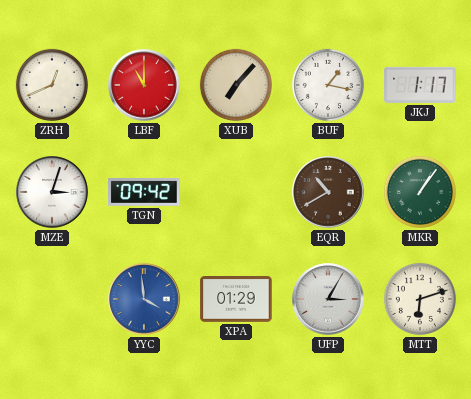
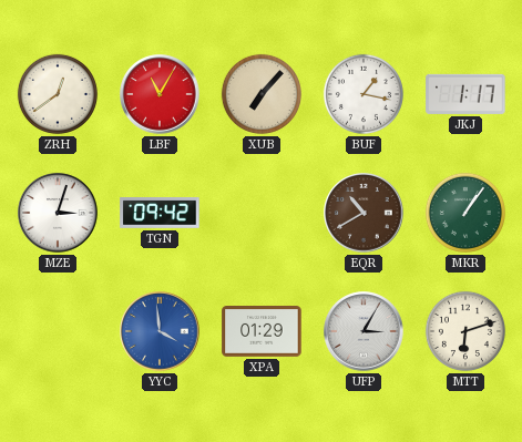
ZRH: 12:41 -> 12:39 (58, 94)
LBF: 11:00 -> 11:05 (160, 94)
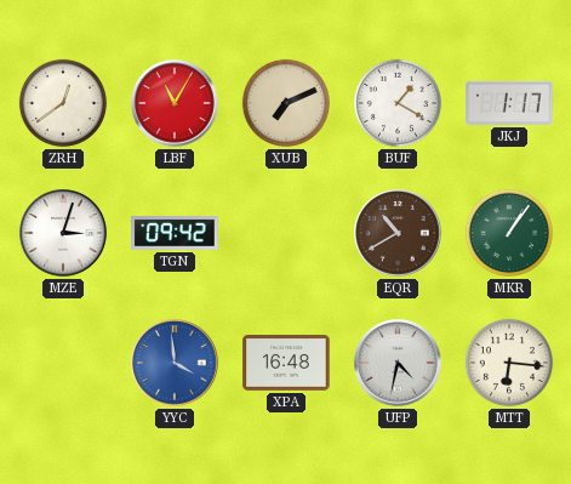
XUB: 7:07 -> 7:11 (286, 103)
BUF: 1:17 -> 1:20 (398, 103)
XPA: 01:29 -> 16:48 (286, 364)
UFP: 3:05 -> 4:32 (398, 363)
MTT: 6:12 -> 6:16 (509, 363)
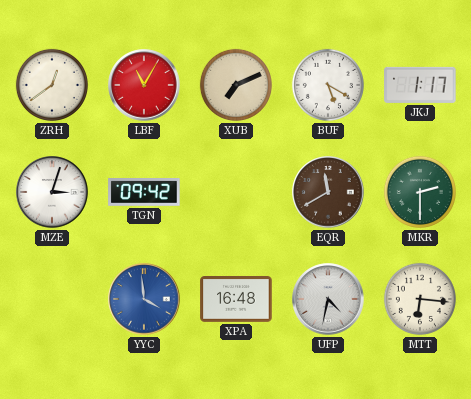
BUF: 1:20 -> 5:20 (328, 85)
EQR: 10:40 -> 11:40 (328, 192)
MKR: 1:06 -> 2:30 (420, 192)
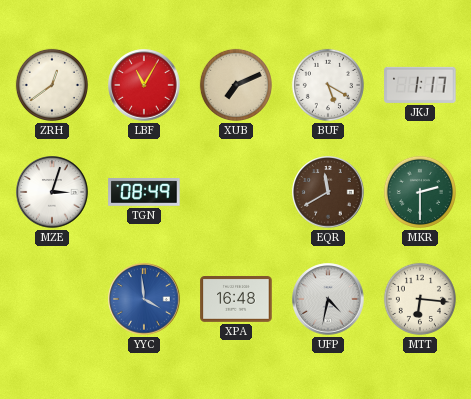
TGN: 09:42 -> 08:49 (144, 192)
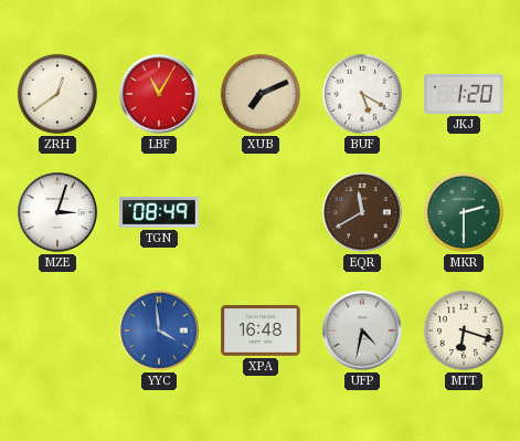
JKJ: 1:17 -> 1:20 (464, 94)
MTT: 6:16 -> 6:18 (464, 330)
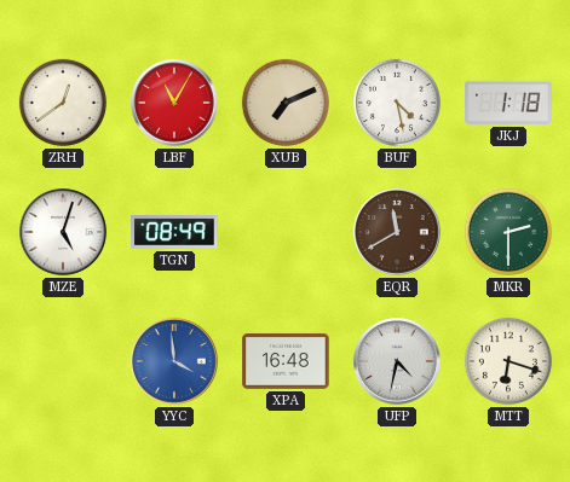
BUF: 5:20 -> 4:28 (397, 103)
JKJ: 1:20 -> 1:18 (508, 103)
MZE: 3:03 -> 5:03 (63, 232)
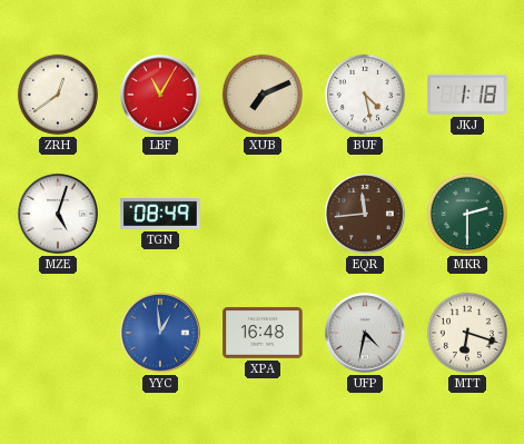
EQR: 11:40 -> 11:44 (365, 214)
YYC: 3:59 -> 12:59 (160, 333)
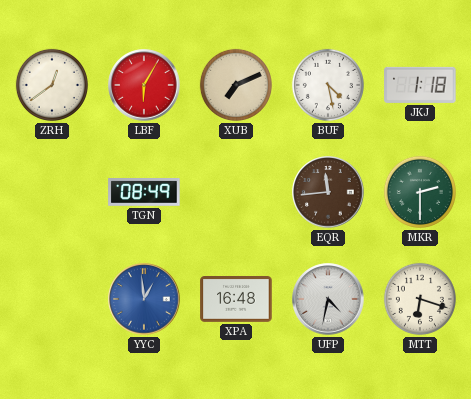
LBF: 11:05 -> 6:05 (144, 85)
MZE: 5:03 -> none (58, 214)
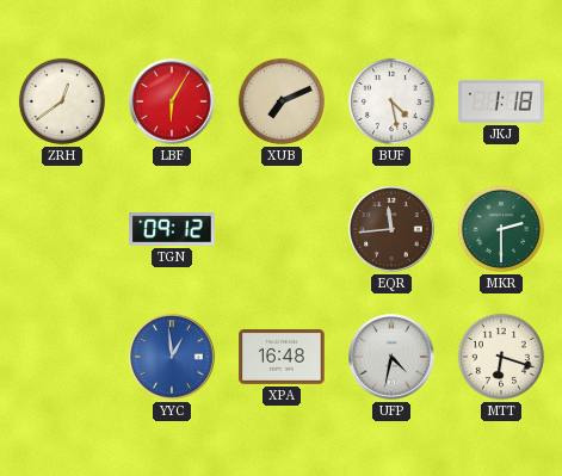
TGN: 08:49 -> 09:12 (172, 229)
